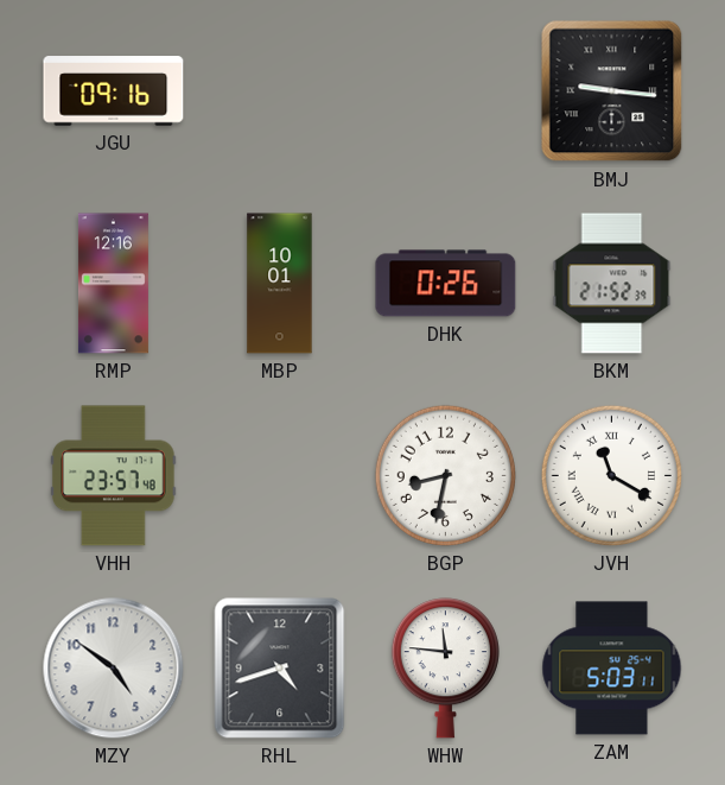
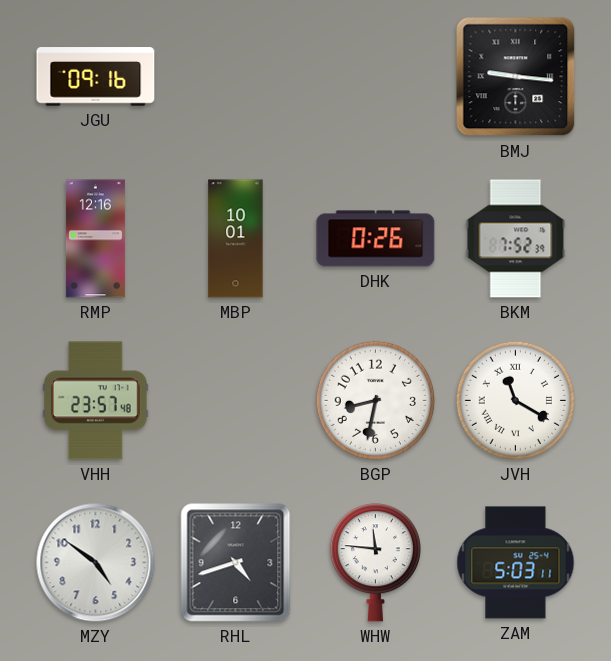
BKM: 21:52 -> 7:52 (516, 239)
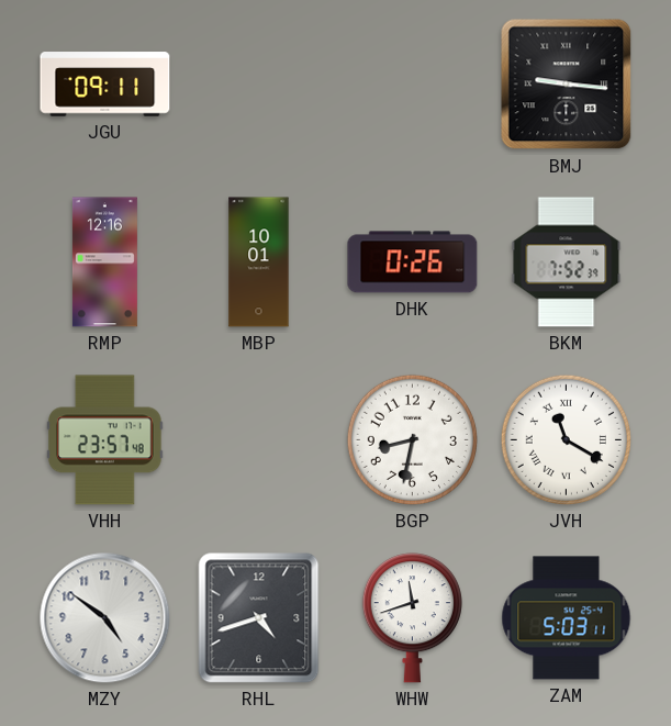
JGU: 09:16 -> 09:11 (105, 85)
WHW: 11:46 -> 11:42 (412, 618)
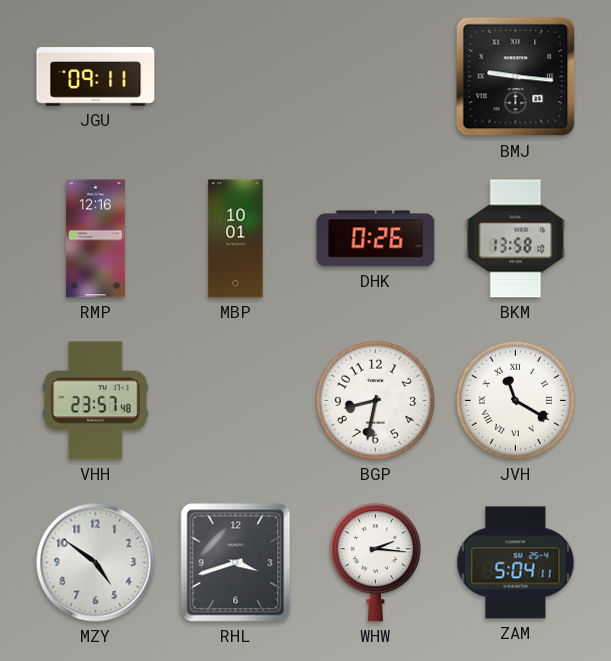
BKM: 7:52 -> 13:58 (516, 239)
RHL: 4:42 -> 3:42 (236, 563)
WHW: 11:42 -> 2:16 (375, 563)
ZAM: 5:03 -> 5:04 (516, 563)
